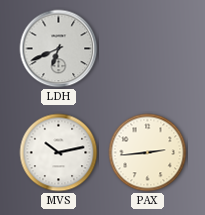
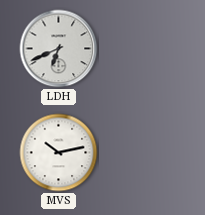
PAX: 2:44 -> none (148, 153)
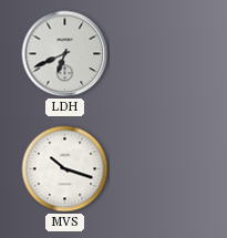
MVS: 10:13 -> 10:18 (65, 169)
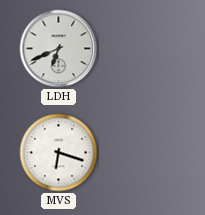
MVS: 10:18 -> 6:18 (59, 153)
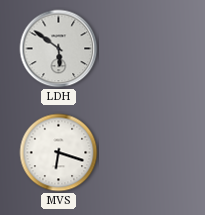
LDH: 6:41 -> 5:51 (59, 49)
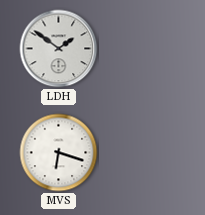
LDH: 5:51 -> 1:51 (59, 49)
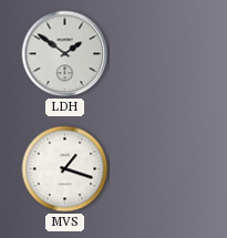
MVS: 6:18 -> 1:18 (65, 169)
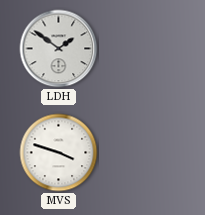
MVS: 1:18 -> 3:48 (59, 153)
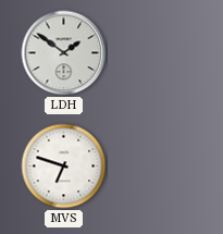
MVS: 3:48 -> 6:48 (64, 167)
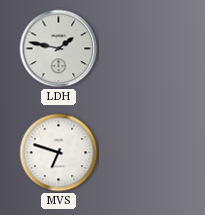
LDH: 1:51 -> 1:47 (59, 49)
